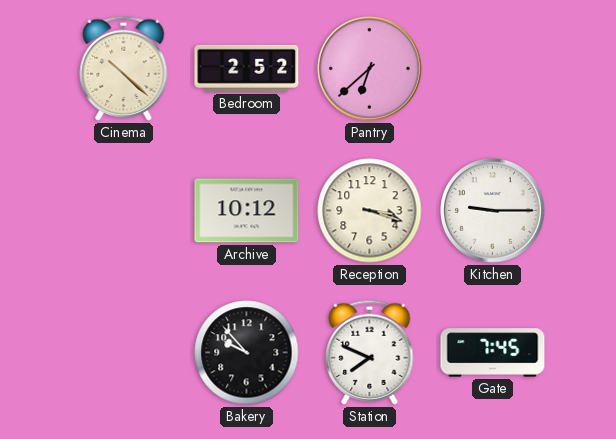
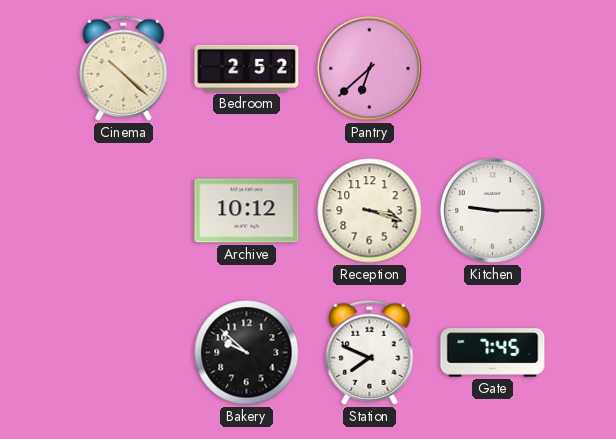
Bakery: 9:53 -> 9:52 (247, 353)
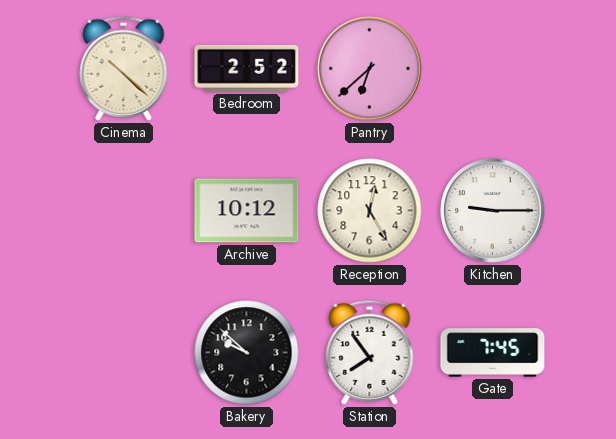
Reception: 3:18 -> 12:25 (370, 211)
Station: 7:49 -> 7:54 (370, 352)
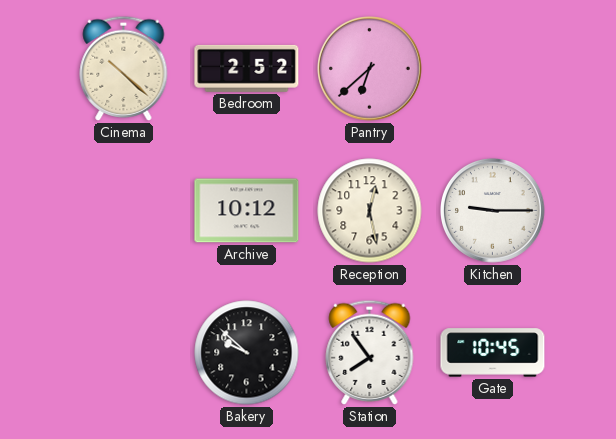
Reception: 12:25 -> 12:28 (370, 211)
Gate: 7:45 -> 10:45 (493, 353)
